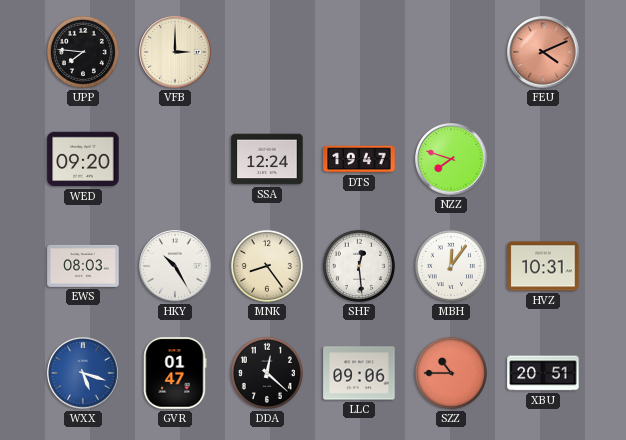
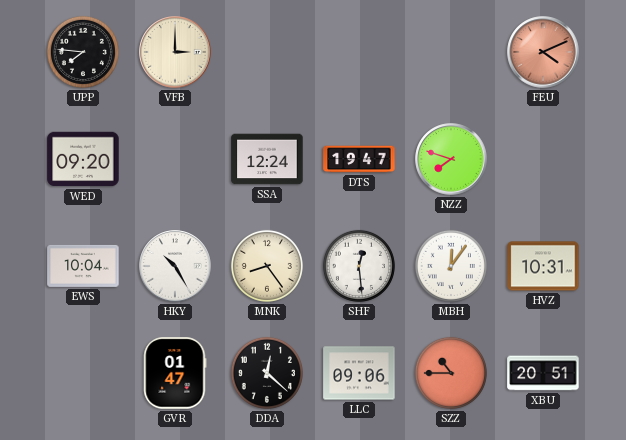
EWS: 08:03 -> 10:04 (83, 266)
WXX: 5:18 -> none (83, 373)
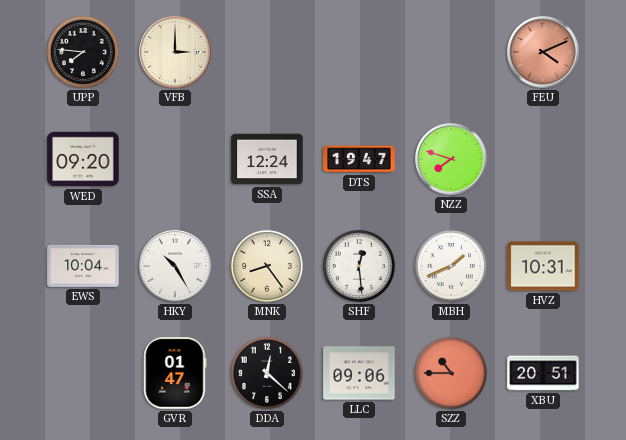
MBH: 12:06 -> 1:41 (451, 266)
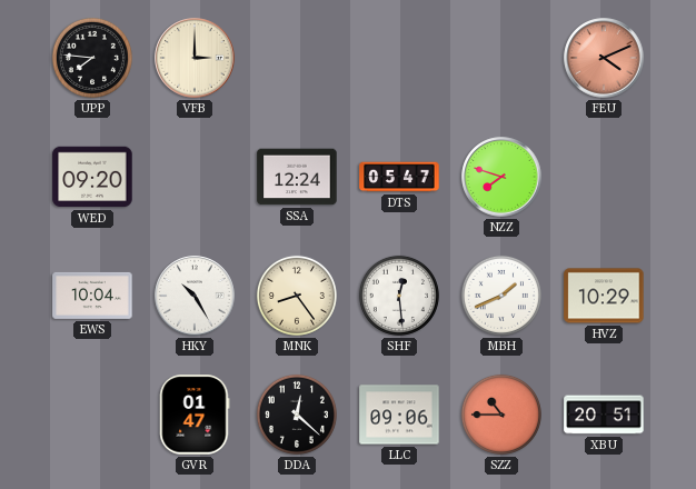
DTS: 19:47 -> 05:47 (399, 177)
HVZ: 10:31 -> 10:29 (604, 296)
